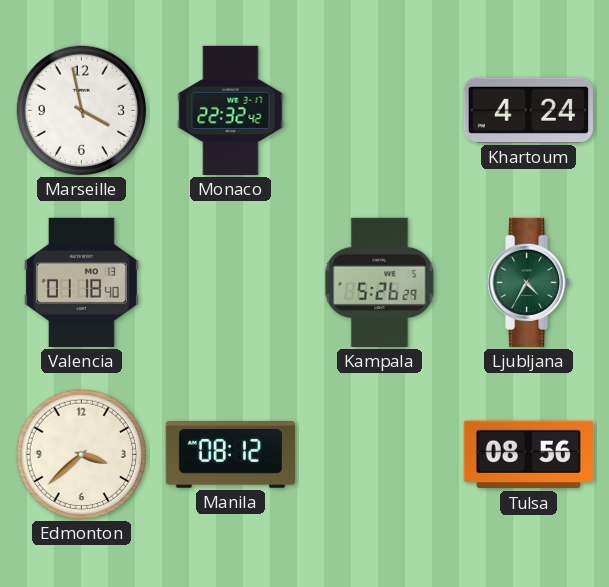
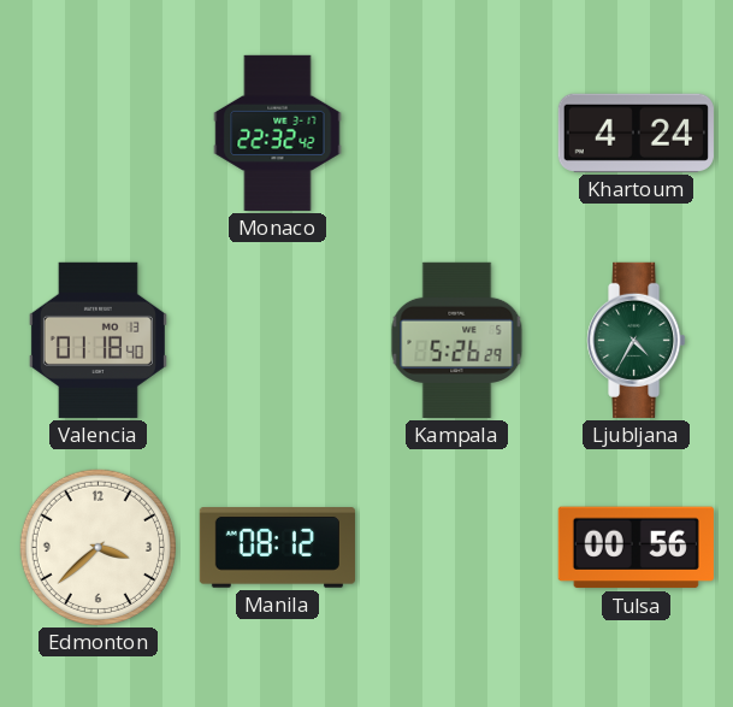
Marseille: 3:58 -> none (81, 110)
Tulsa: 08:56 -> 00:56 (636, 548)
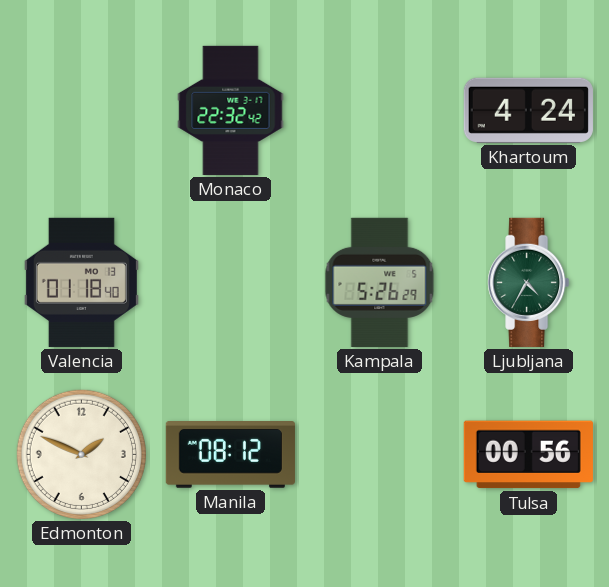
Edmonton: 3:38 -> 1:49 (81, 454)
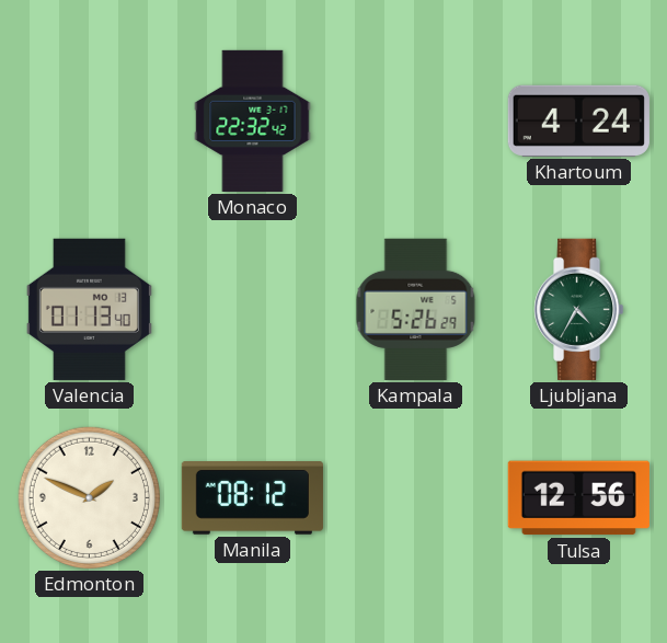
Valencia: 01:18 -> 01:13 (89, 309)
Tulsa: 00:56 -> 12:56 (578, 498)
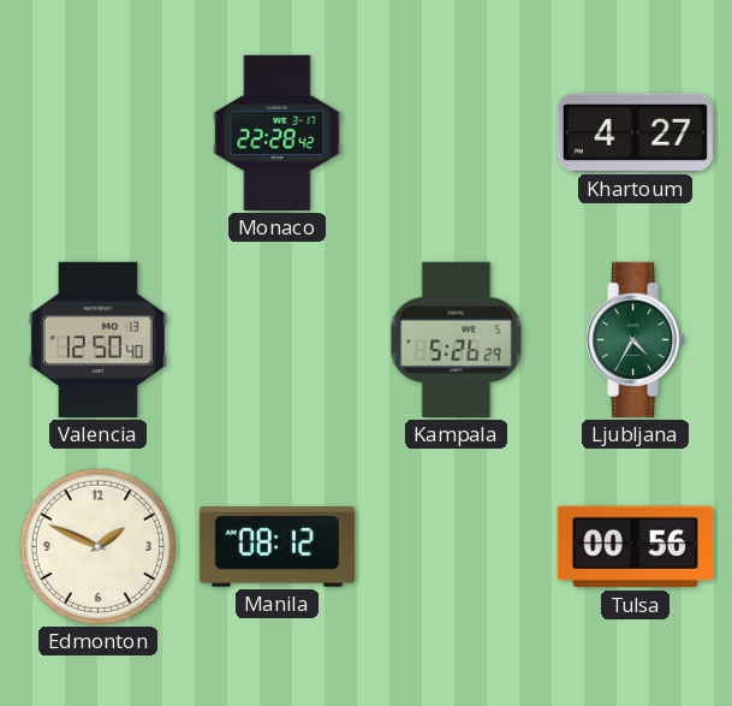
Monaco: 22:32 -> 22:28 (278, 132)
Khartoum: 4:24 -> 4:27 (635, 132)
Valencia: 01:13 -> 12:50 (97, 339)
Tulsa: 12:56 -> 00:56 (635, 547)
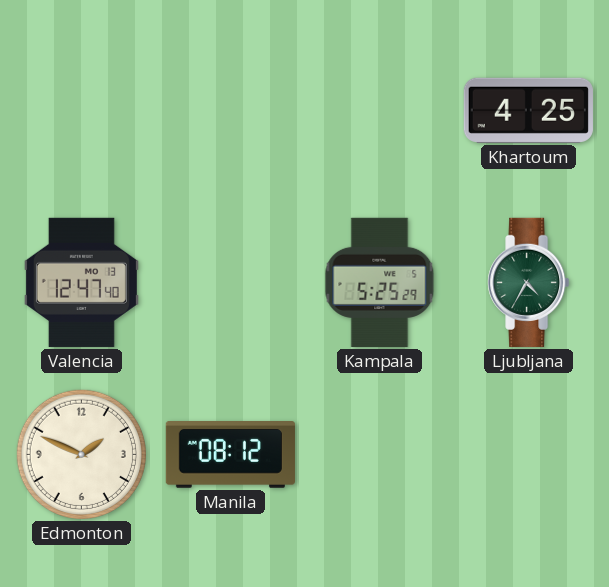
Monaco: 22:28 -> none (278, 132)
Khartoum: 4:27 -> 4:25 (528, 110)
Valencia: 12:50 -> 12:47 (81, 282)
Kampala: 5:26 -> 5:25 (380, 282)
Tulsa: 00:56 -> none (635, 547)
